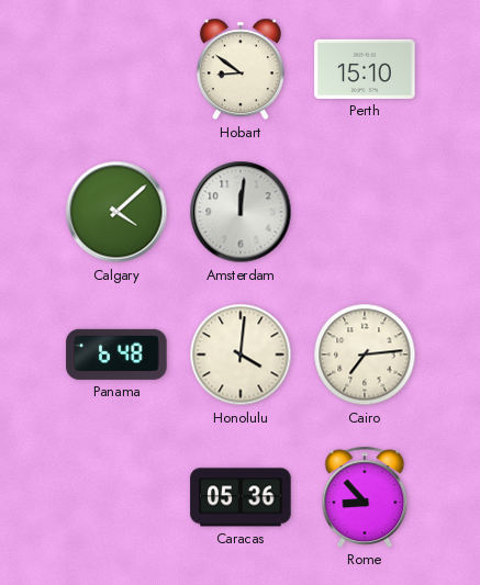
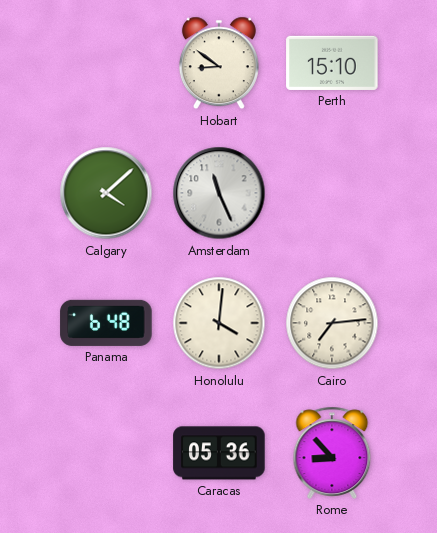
Amsterdam: 12:01 -> 11:26 (219, 193)
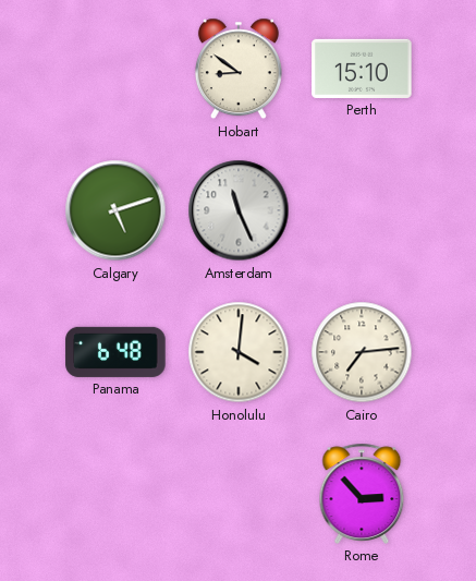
Calgary: 4:08 -> 5:12 (115, 210)
Caracas: 05:36 -> none (219, 453)
Rome: 8:53 -> 2:53 (362, 494)
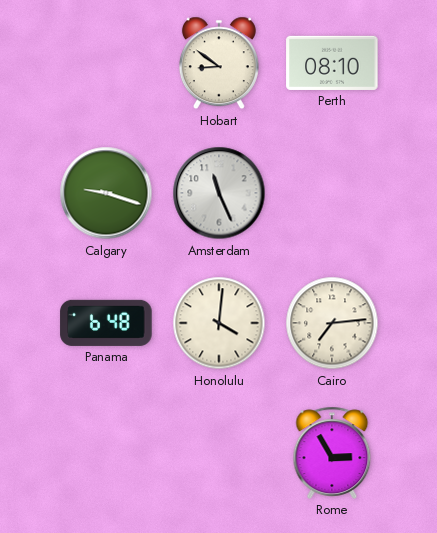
Perth: 15:10 -> 08:10 (332, 63)
Calgary: 5:12 -> 9:18 (106, 193)
Rome: 2:53 -> 2:55 (332, 453)
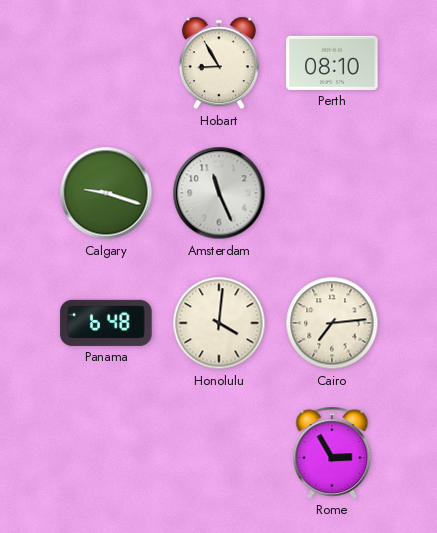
Hobart: 8:51 -> 8:55 (219, 63)
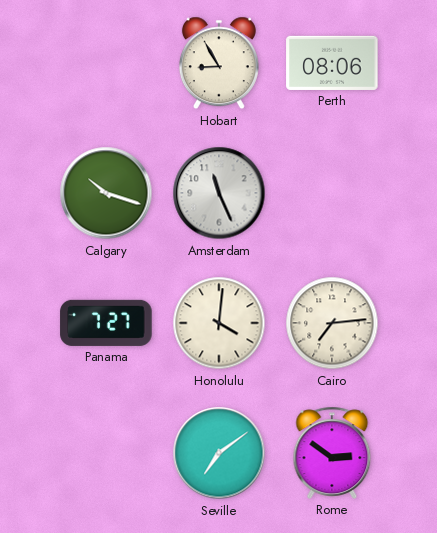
Perth: 08:10 -> 08:06 (332, 63)
Calgary: 9:18 -> 10:18 (106, 193)
Panama: 6:48 -> 7:27 (106, 323)
Seville: none -> 7:09 (219, 453)
Rome: 2:55 -> 2:51 (332, 453)
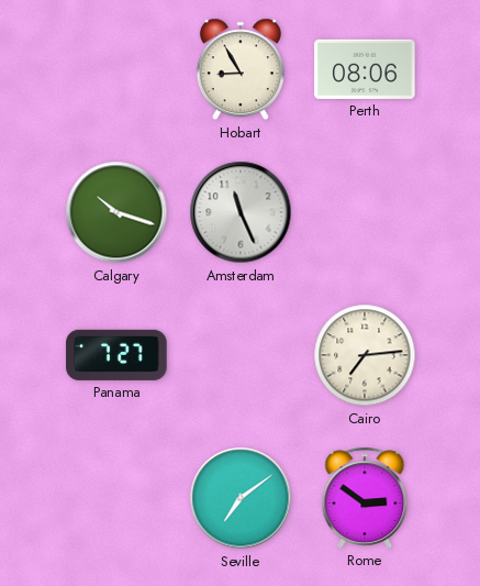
Honolulu: 4:01 -> none (219, 323)
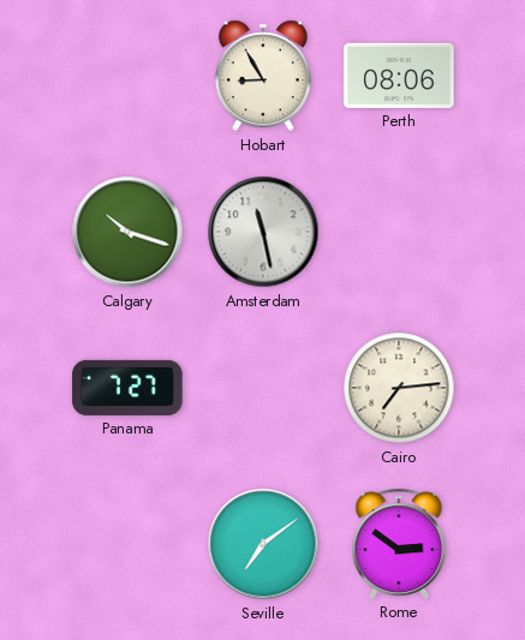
Amsterdam: 11:26 -> 11:28 (263, 232)
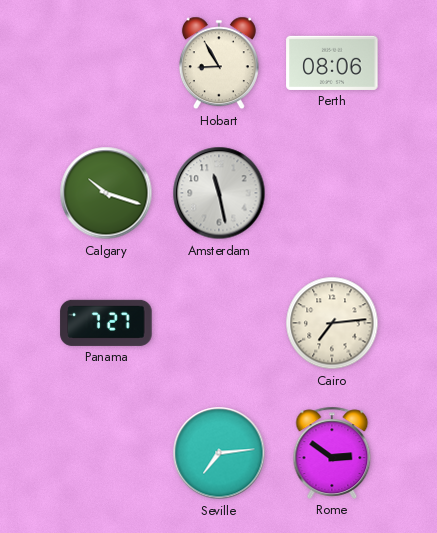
Seville: 7:09 -> 7:14 (219, 453)
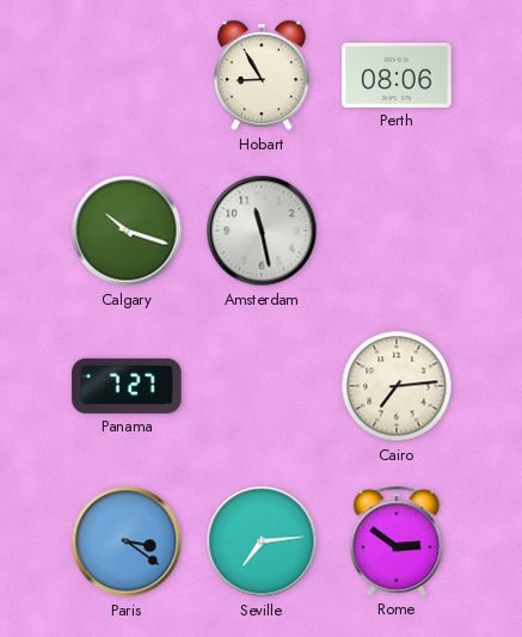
Paris: none -> 3:21 (127, 541)
